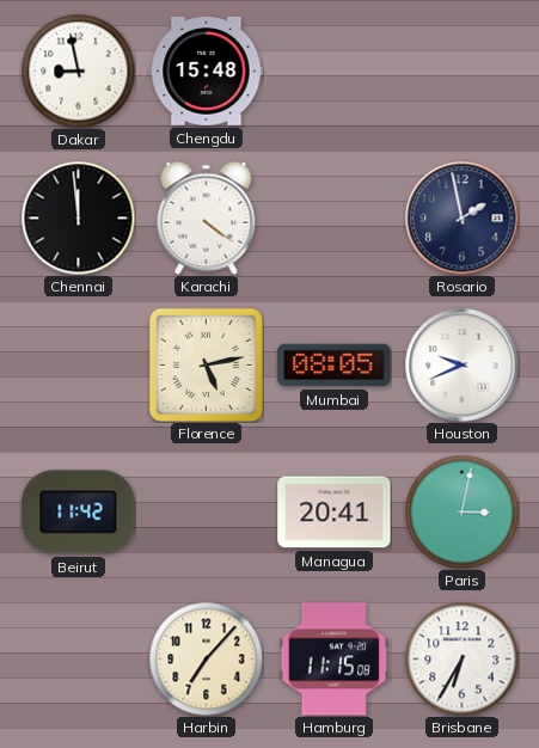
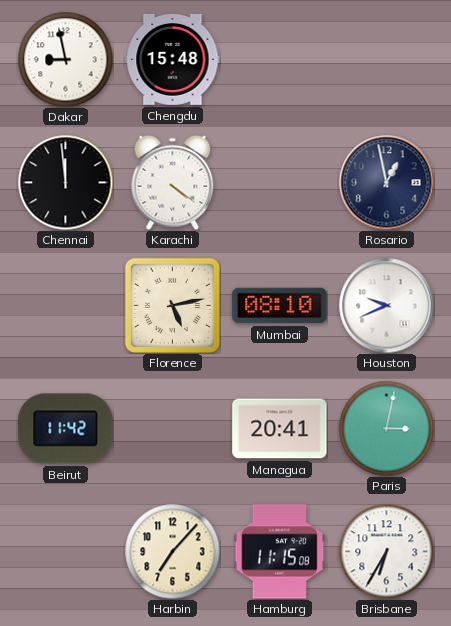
Rosario: 1:58 -> 12:58 (386, 182)
Mumbai: 08:05 -> 08:10 (280, 306)
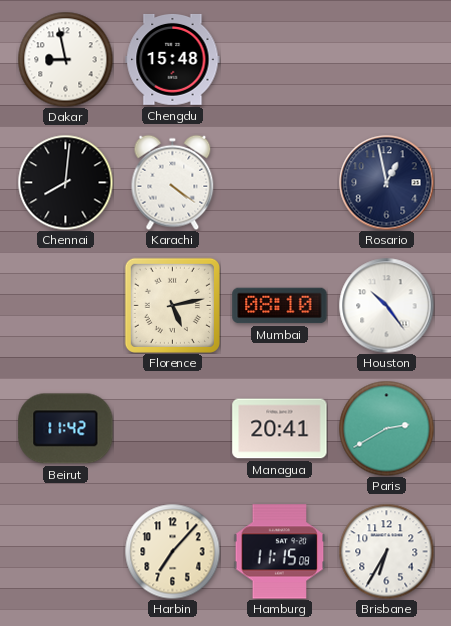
Chennai: 11:59 -> 8:01 (65, 182)
Houston: 9:41 -> 10:24 (386, 305)
Paris: 3:02 -> 2:40 (386, 428)
